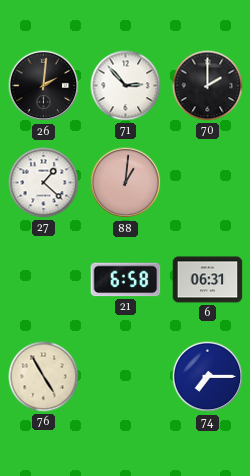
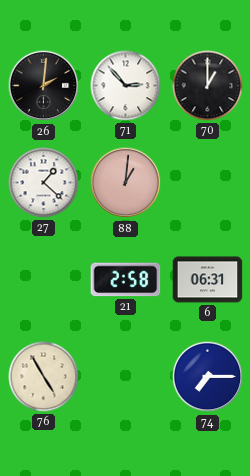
70: 2:00 -> 1:00 (208, 86)
21: 6:58 -> 2:58 (126, 280)
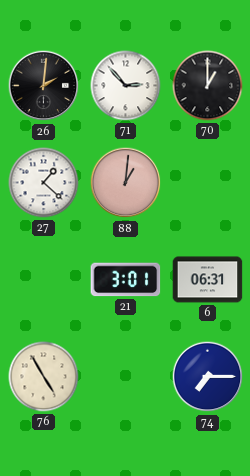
21: 2:58 -> 3:01 (126, 280)
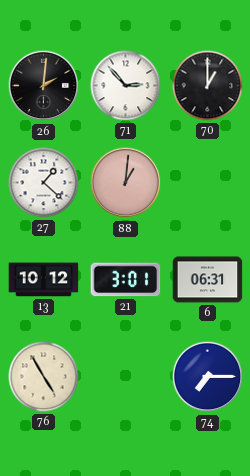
13: none -> 10:12 (44, 280)
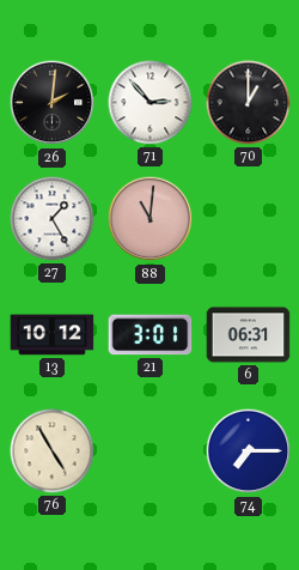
27: 1:22 -> 1:25 (53, 219)
88: 1:01 -> 11:01 (151, 219)
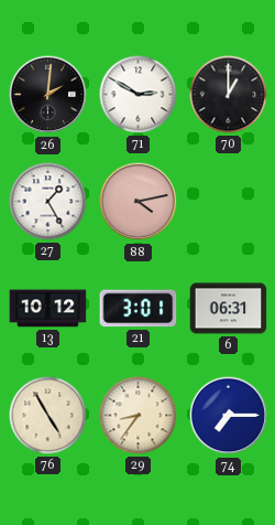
71: 2:53 -> 2:50 (139, 95)
88: 11:01 -> 4:13 (139, 202)
29: none -> 8:36 (139, 416)
